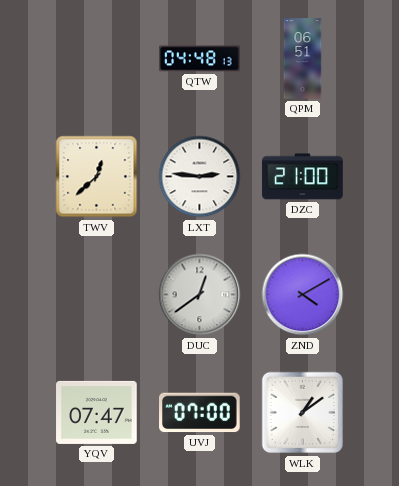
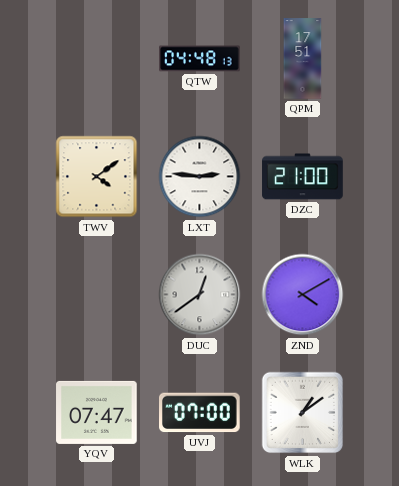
QPM: 06:51 -> 17:51 (303, 59)
TWV: 12:38 -> 4:09 (97, 177)
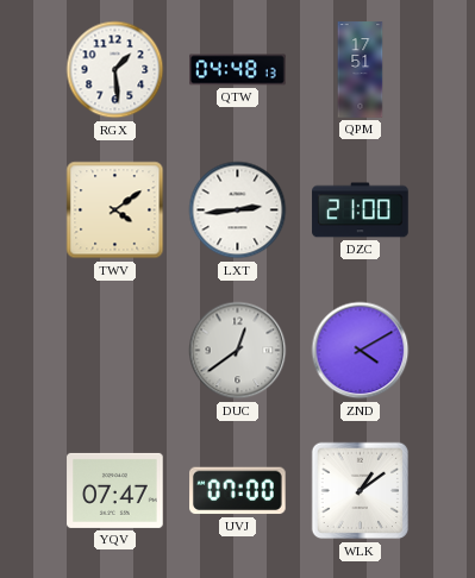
RGX: none -> 1:29 (115, 70)
LXT: 2:46 -> 2:44 (238, 211)
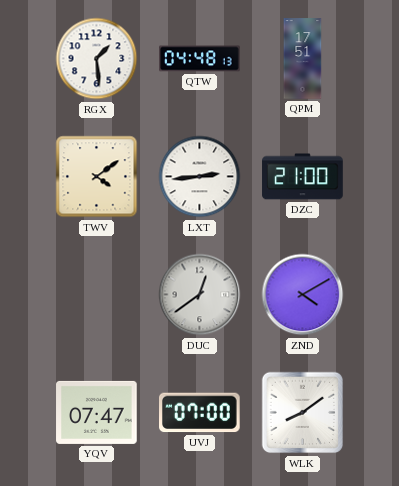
WLK: 1:09 -> 8:09 (303, 413)
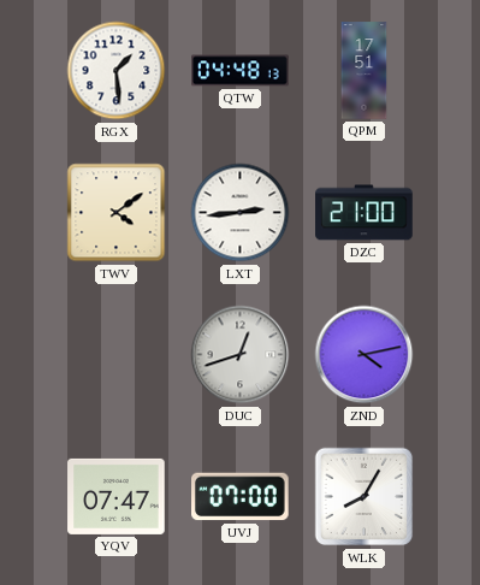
DUC: 12:39 -> 12:42 (241, 355)
ZND: 4:10 -> 4:13 (365, 355)
WLK: 8:09 -> 8:05 (365, 497)
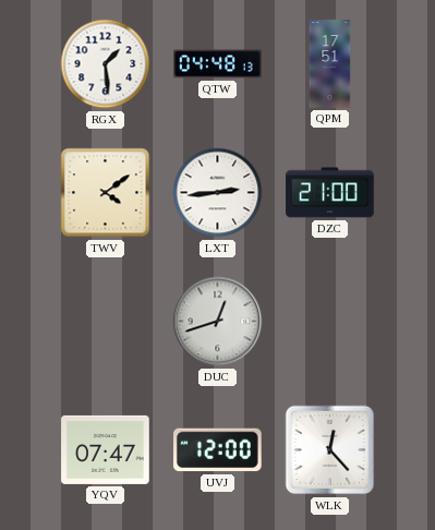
ZND: 4:13 -> none (365, 355)
UVJ: 07:00 -> 12:00 (218, 450)
WLK: 8:05 -> 12:23 (330, 450)
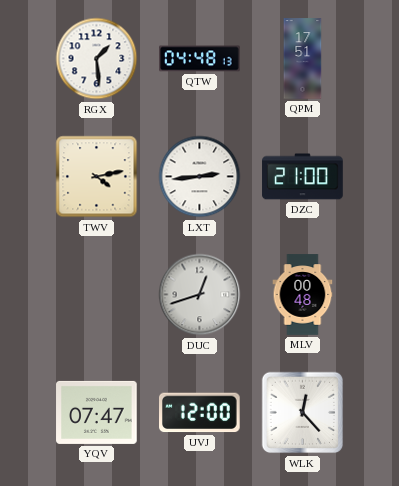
TWV: 4:09 -> 4:13 (97, 177)
MLV: none -> 00:48 (303, 295)
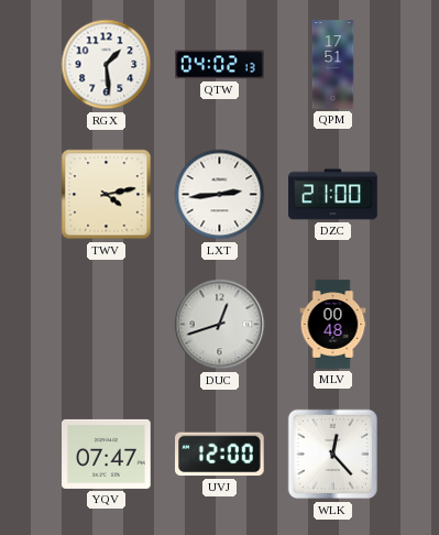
QTW: 04:48 -> 04:02 (220, 65)
